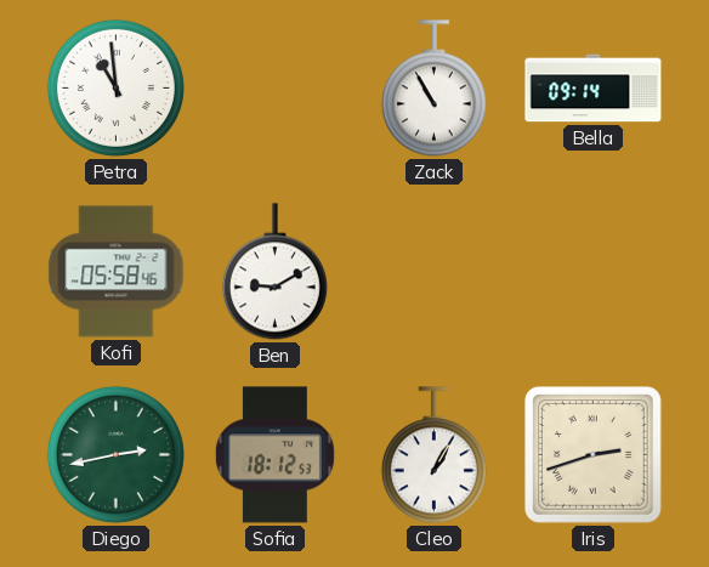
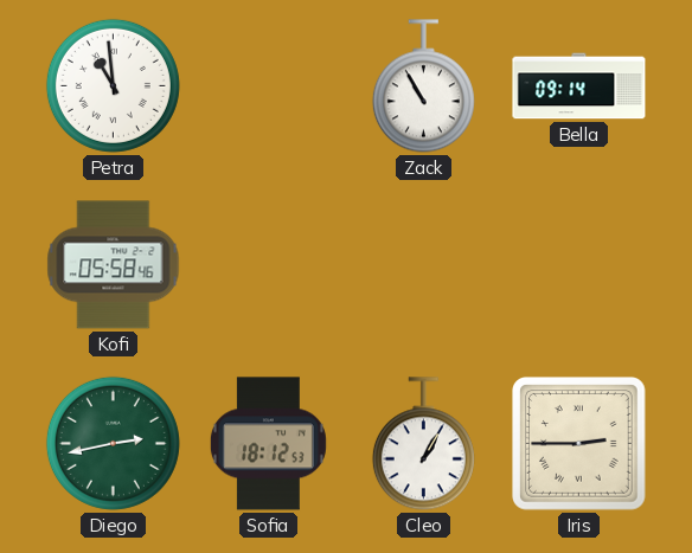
Ben: 9:10 -> none (274, 272)
Iris: 2:42 -> 2:45 (579, 444)
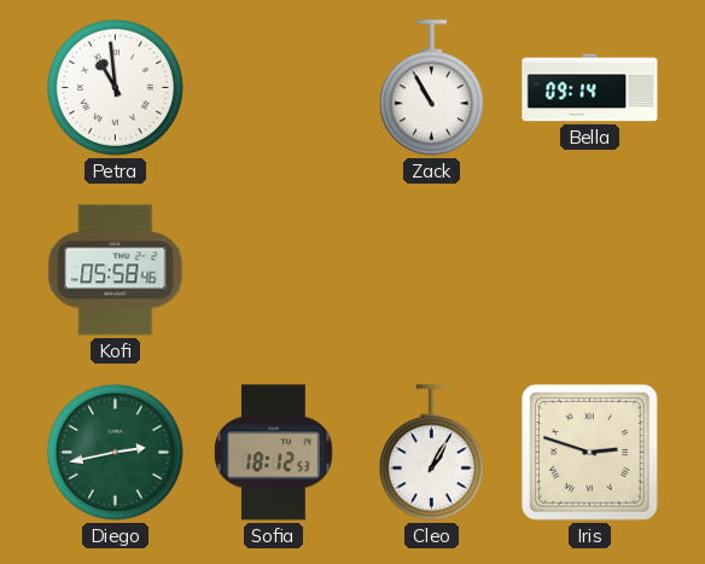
Iris: 2:45 -> 2:48 (590, 453)
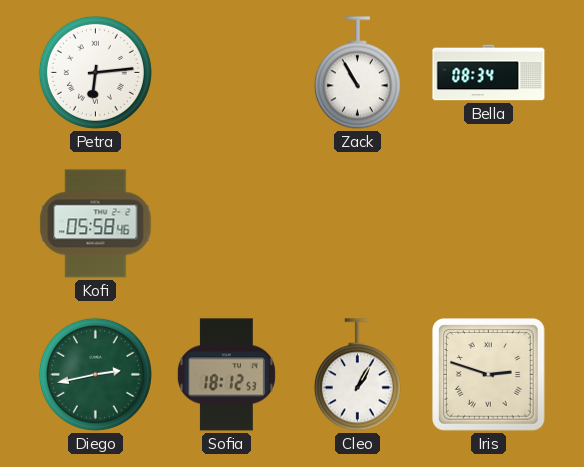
Petra: 10:59 -> 6:14 (95, 72)
Bella: 09:14 -> 08:34 (489, 73)
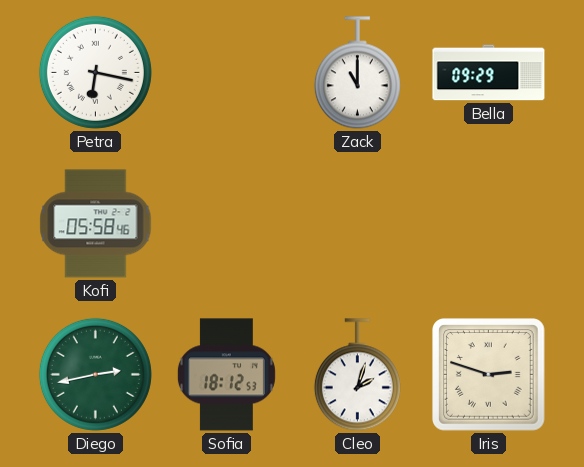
Petra: 6:14 -> 6:17 (95, 72)
Zack: 10:55 -> 11:00 (357, 73)
Bella: 08:34 -> 09:29 (489, 73)
Cleo: 1:05 -> 2:03 (357, 375)
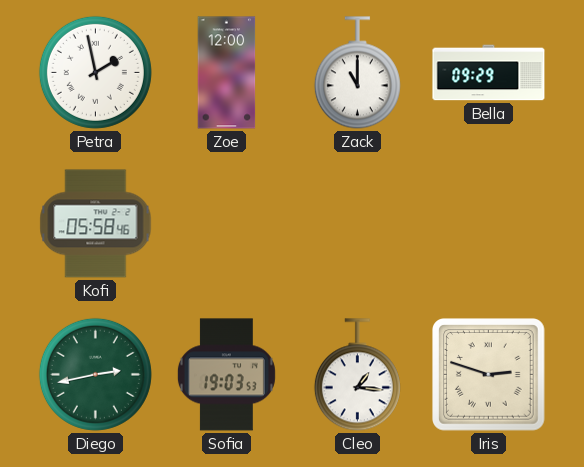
Petra: 6:17 -> 1:58 (95, 72)
Zoe: none -> 12:00 (227, 73)
Sofia: 18:12 -> 19:03 (226, 375)
Cleo: 2:03 -> 1:16 (357, 375)
